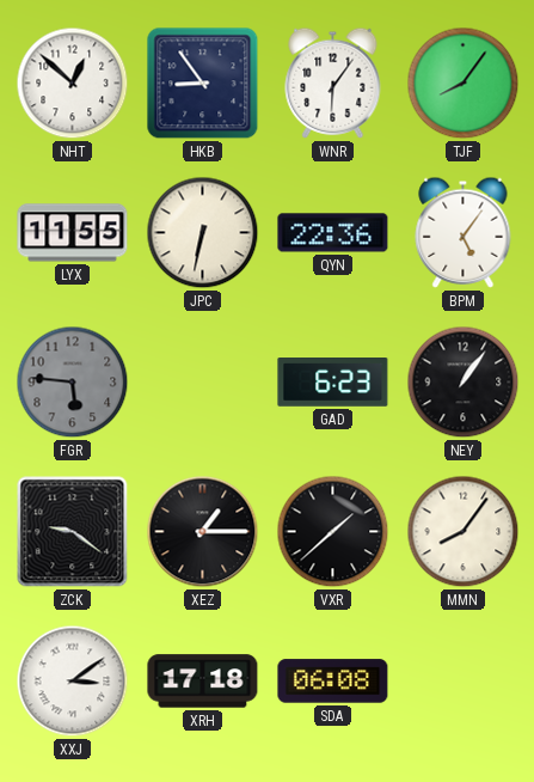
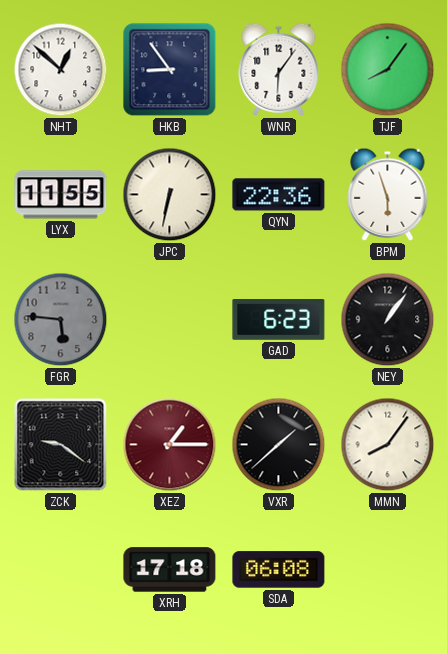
BPM: 5:06 -> 5:57 (388, 194)
XEZ dial: black -> burgundy (170, 445)
XXJ: 3:09 -> none (73, 682)
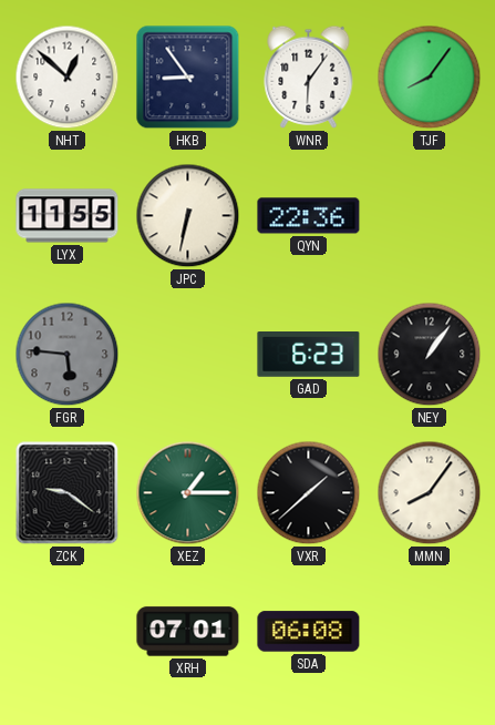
BPM: 5:57 -> none (388, 194)
XEZ dial: burgundy -> green (188, 493)
XRH: 17:18 -> 07:01 (188, 632)
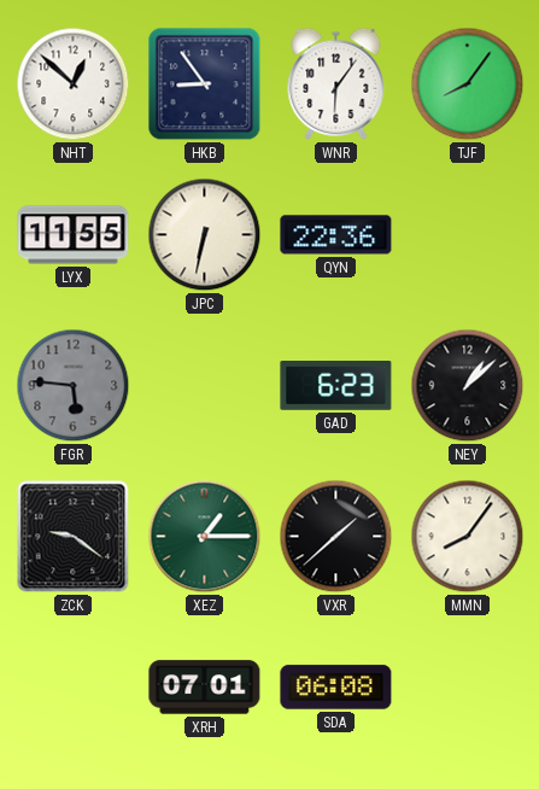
NEY: 1:06 -> 1:08 (468, 386)
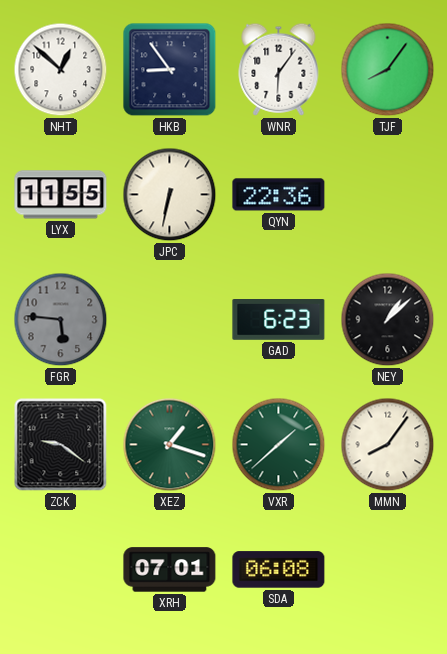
XEZ: 1:15 -> 1:18 (170, 445)
VXR dial: black -> green (279, 445)
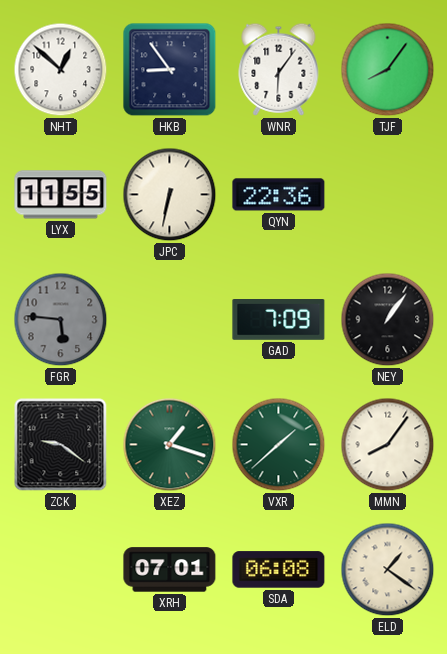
GAD: 6:23 -> 7:09 (279, 320)
NEY: 1:08 -> 1:06 (388, 320)
ELD: none -> 1:21 (388, 570)
